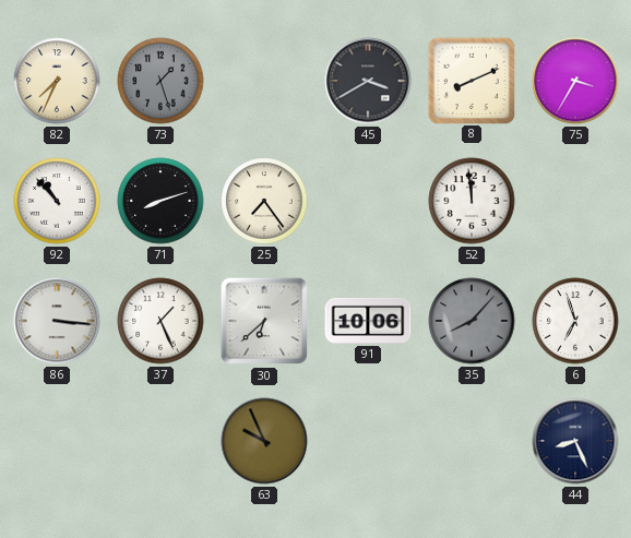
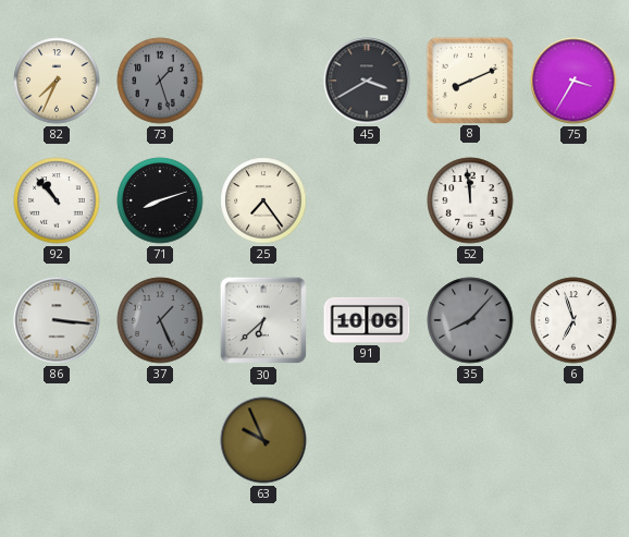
37 dial: white -> grey (160, 320)
44: 8:26 -> none (575, 441)
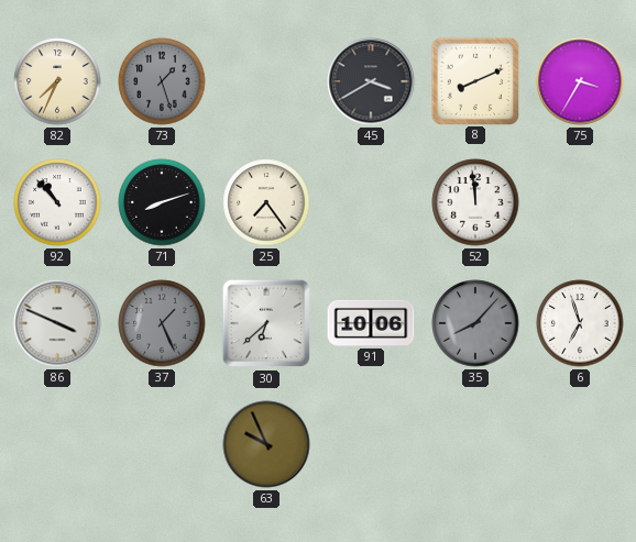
86: 3:16 -> 3:49 (57, 323)
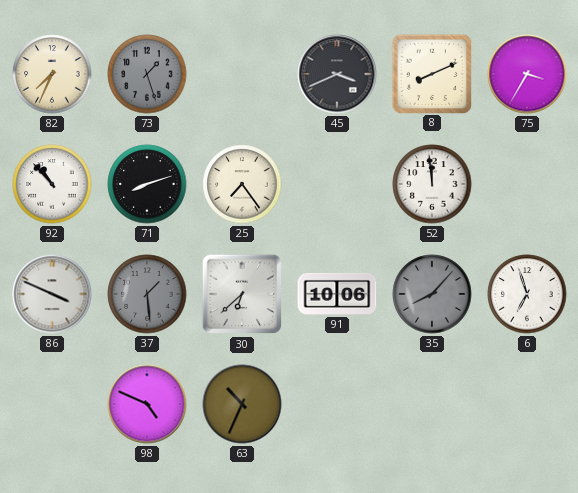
45: 3:40 -> 3:41 (337, 74)
37: 1:26 -> 1:29 (147, 294)
98: none -> 4:49 (147, 404)
63: 9:56 -> 10:34 (242, 404)
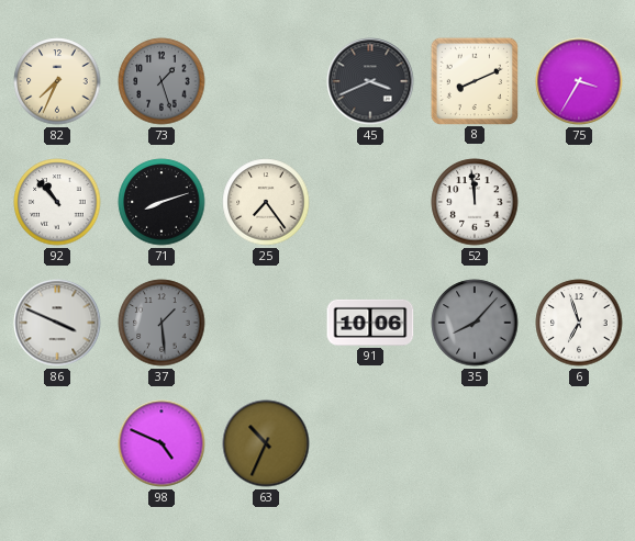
30: 6:38 -> none (242, 294)
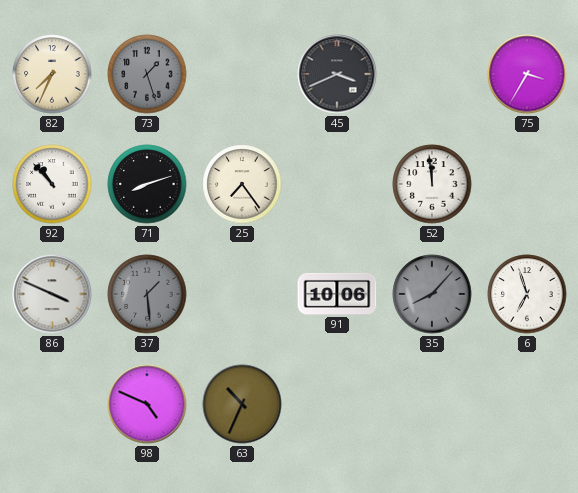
8: 8:11 -> none (474, 80)
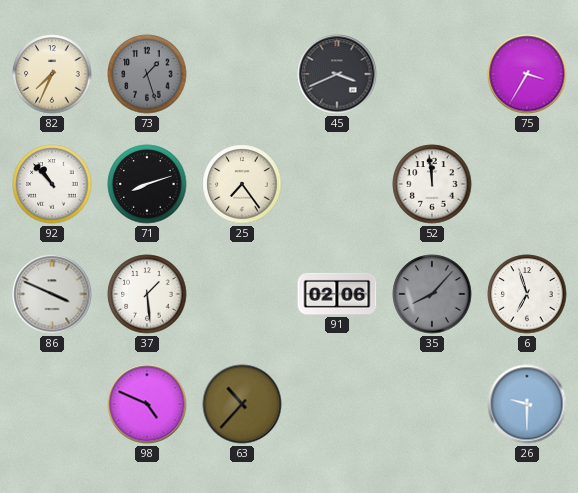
37 dial: grey -> white (147, 294)
91: 10:06 -> 02:06 (337, 294)
63: 10:34 -> 10:37 (242, 404)
26: none -> 9:30 (527, 404)
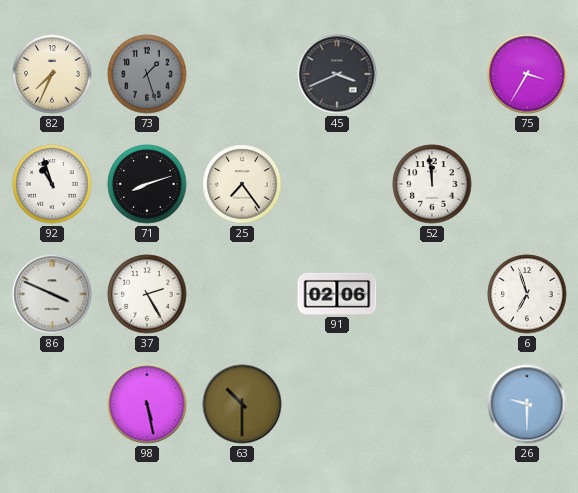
92: 10:53 -> 10:57 (52, 184)
37: 1:29 -> 2:25 (147, 294)
35: 8:07 -> none (432, 294)
98: 4:49 -> 5:28 (147, 404)
63: 10:37 -> 10:30 (242, 404)
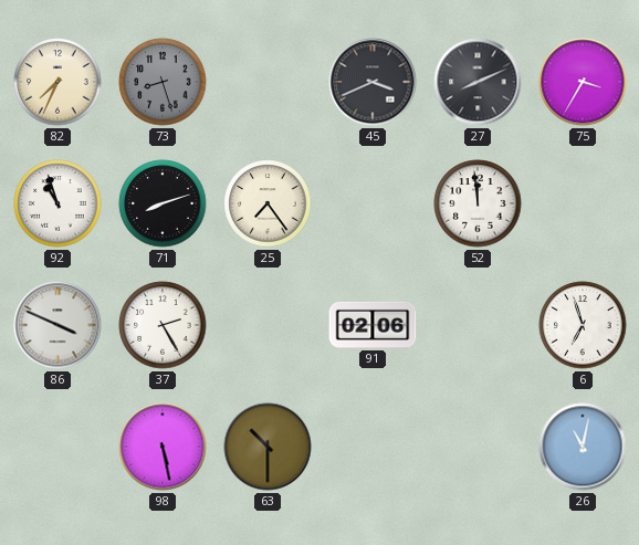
73: 1:27 -> 8:27 (163, 82)
27: none -> 8:11 (478, 82)
26: 9:30 -> 11:02 (583, 447)
